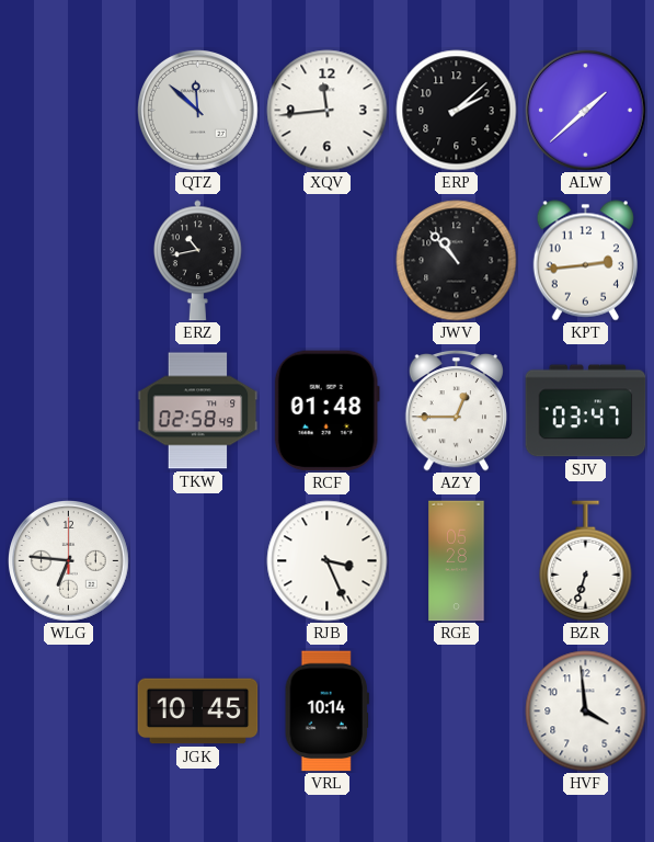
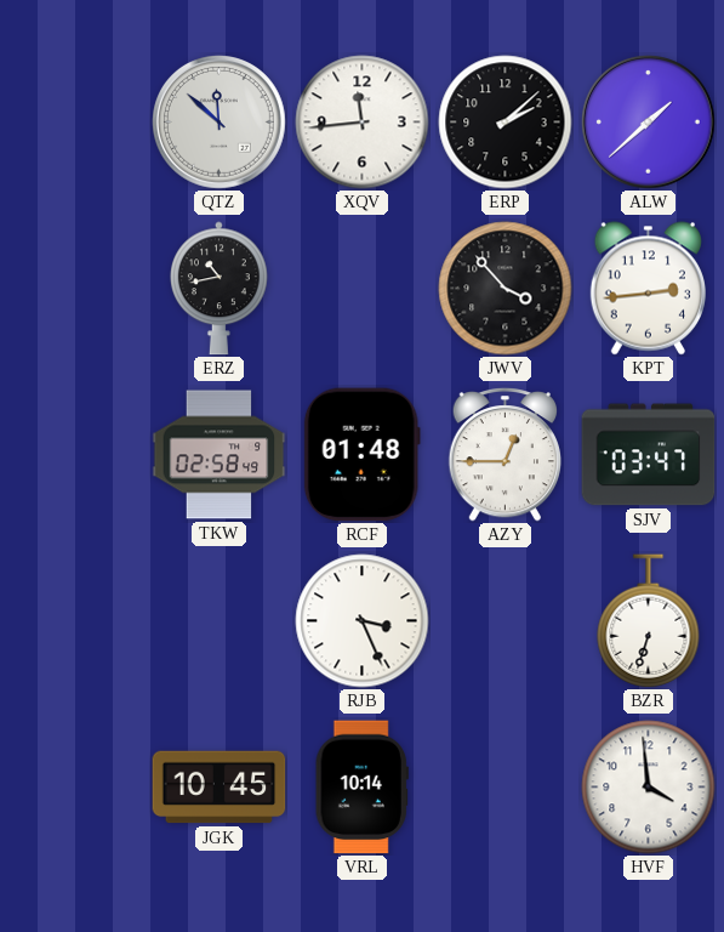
JWV: 10:53 -> 3:53 (506, 289)
WLG: 6:46 -> none (69, 561)
RGE: 05:28 -> none (457, 561)
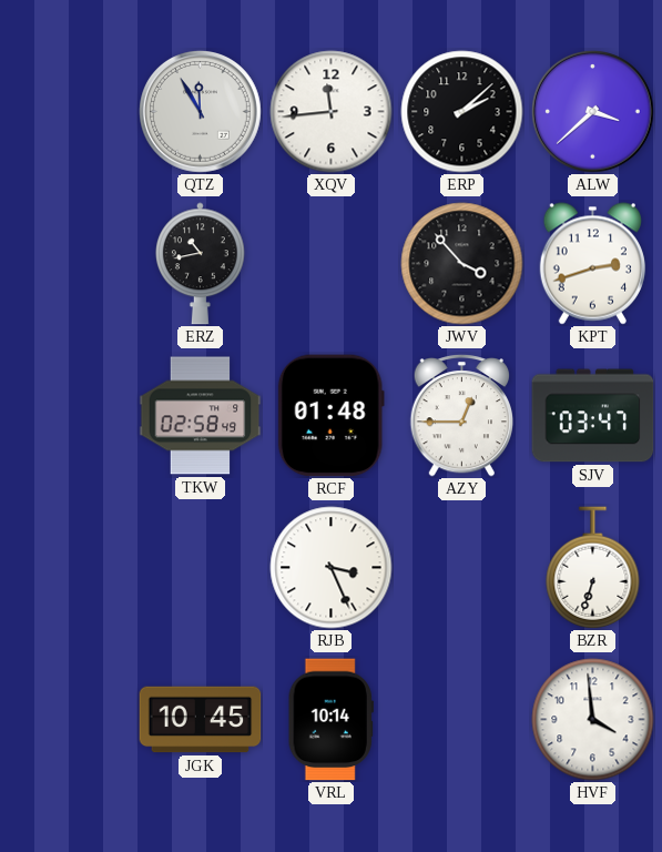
QTZ: 11:52 -> 11:55 (201, 112)
ALW: 1:38 -> 3:38 (593, 112)
KPT: 2:44 -> 2:42 (592, 264)
